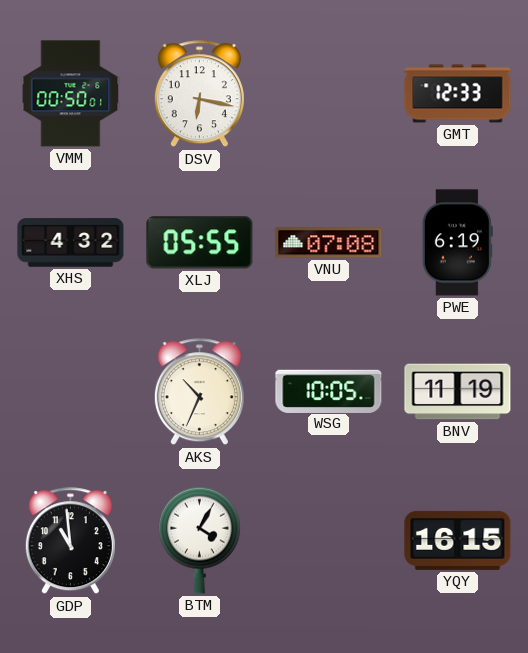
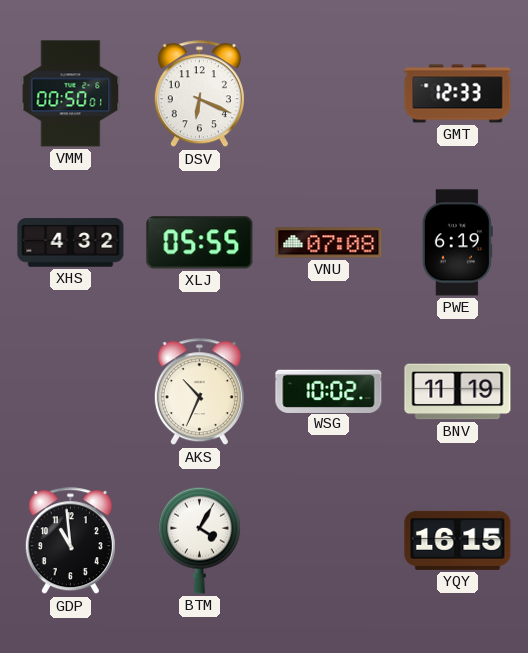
DSV: 6:17 -> 6:19 (199, 94)
WSG: 10:05 -> 10:02 (329, 391)
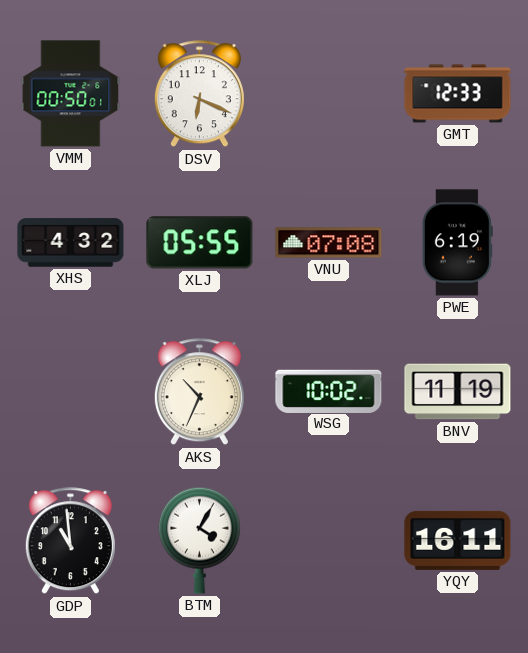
YQY: 16:15 -> 16:11 (458, 540)
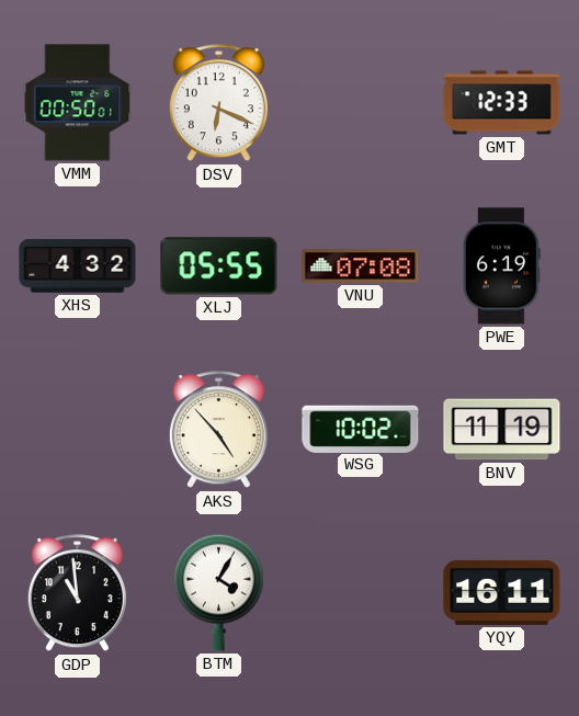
AKS: 10:34 -> 4:53 (218, 430)
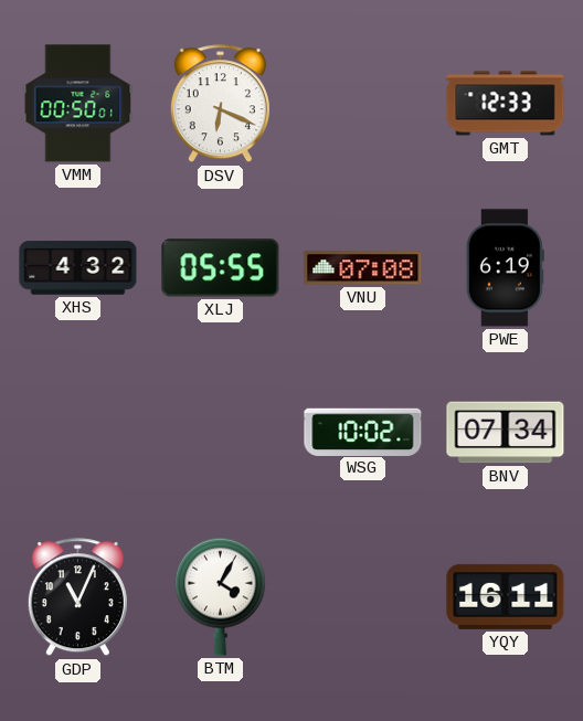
AKS: 4:53 -> none (218, 430)
BNV: 11:19 -> 07:34 (506, 433)
GDP: 10:59 -> 11:04 (77, 597)
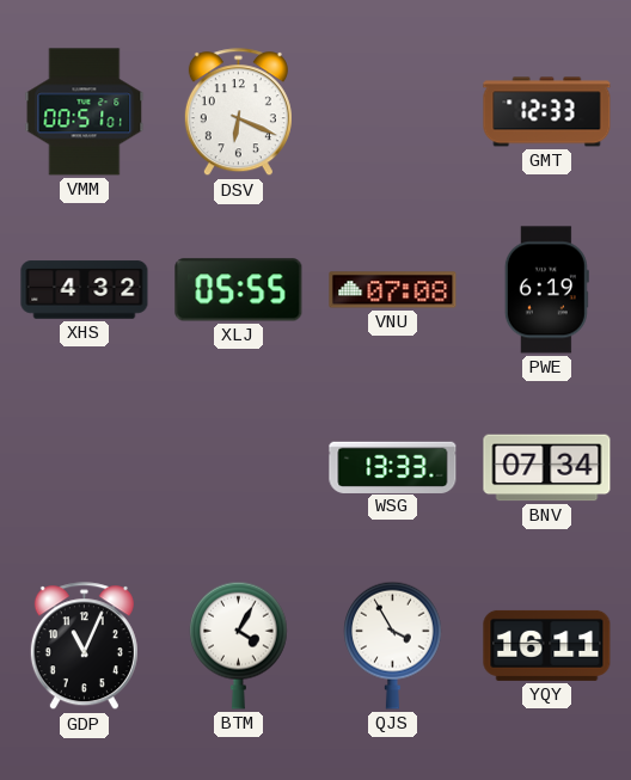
VMM: 00:50 -> 00:51 (85, 112)
WSG: 10:02 -> 13:33 (393, 467)
QJS: none -> 3:55 (393, 645)
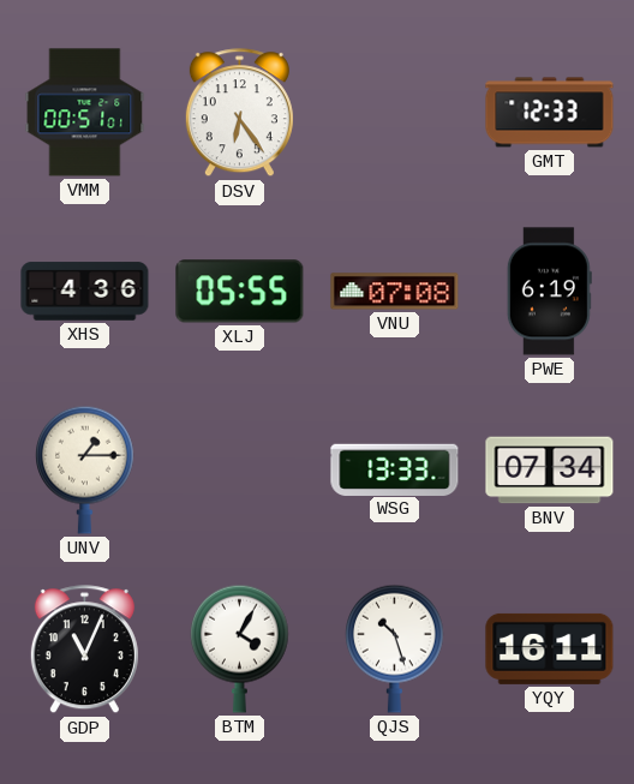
DSV: 6:19 -> 6:24 (239, 113)
XHS: 4:32 -> 4:36 (85, 292)
UNV: none -> 1:15 (85, 469)
QJS: 3:55 -> 10:27 (395, 648)
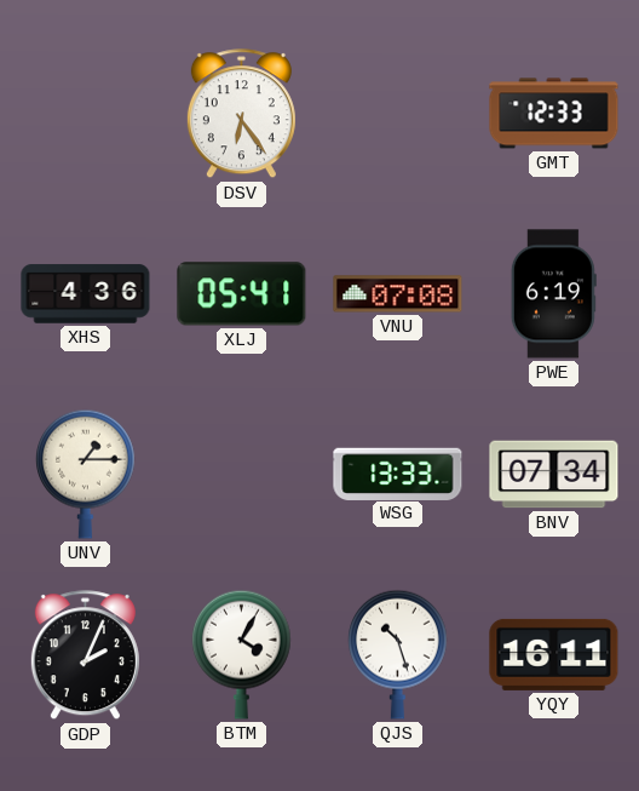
VMM: 00:51 -> none (85, 113)
XLJ: 05:55 -> 05:41 (242, 294)
GDP: 11:04 -> 2:04 (85, 655)
